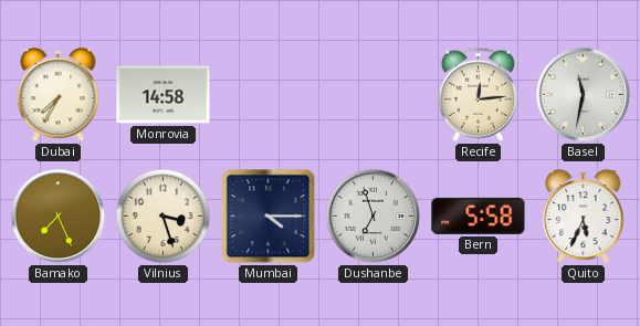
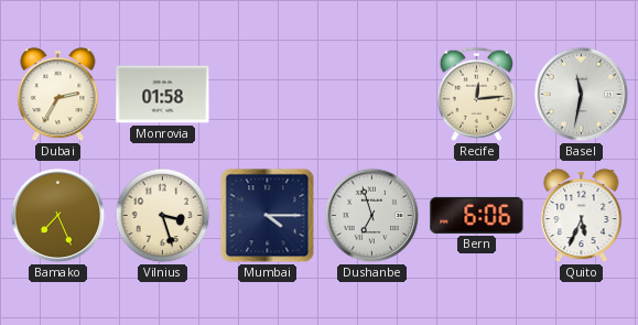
Dubai: 7:35 -> 2:35 (58, 95)
Monrovia: 14:58 -> 01:58 (163, 95)
Bern: 5:58 -> 6:06 (477, 215)
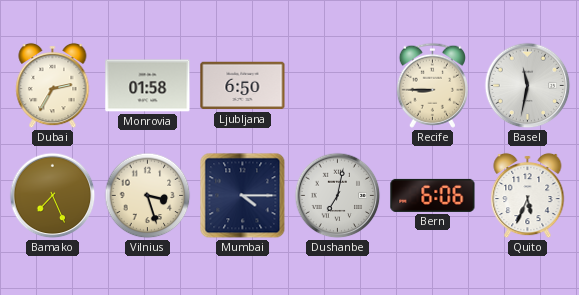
Ljubljana: none -> 6:50 (243, 86)
Recife: 12:14 -> 8:45 (432, 85)
Dushanbe: 6:57 -> 7:02 (338, 196)
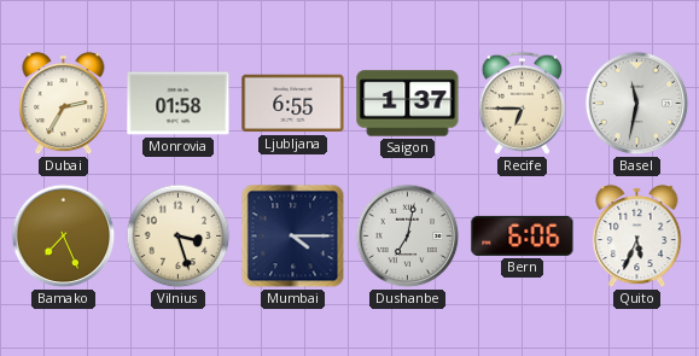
Ljubljana: 6:50 -> 6:55 (293, 104)
Saigon: none -> 1:37 (408, 104)
Recife: 8:45 -> 6:45 (522, 103)
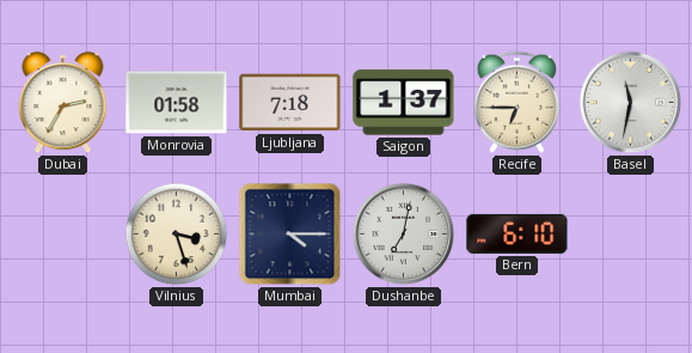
Ljubljana: 6:55 -> 7:18 (290, 103)
Bamako: 7:26 -> none (64, 237)
Bern: 6:06 -> 6:10 (518, 233)
Quito: 5:34 -> none (637, 237)
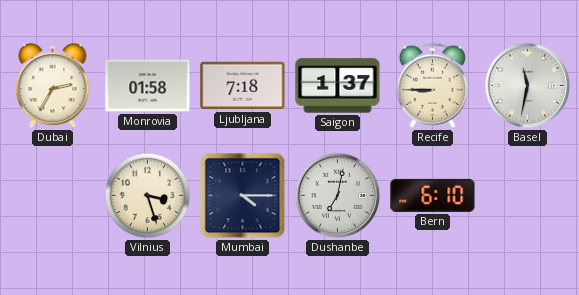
Recife: 6:45 -> 8:45 (432, 85)
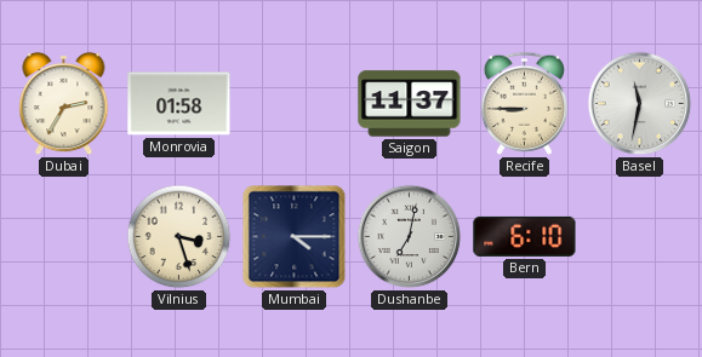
Ljubljana: 7:18 -> none (243, 86)
Saigon: 1:37 -> 11:37 (410, 104)
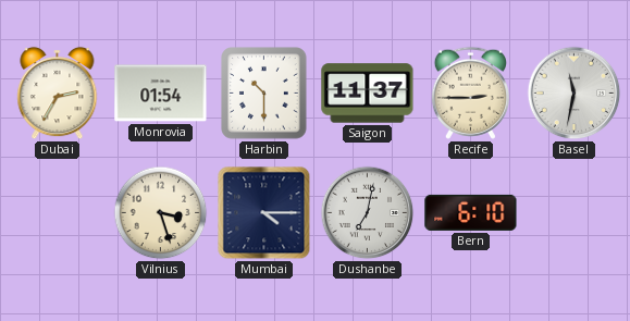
Monrovia: 01:58 -> 01:54 (161, 94)
Harbin: none -> 10:30 (264, 94)
Recife: 8:45 -> 2:45 (470, 92)
